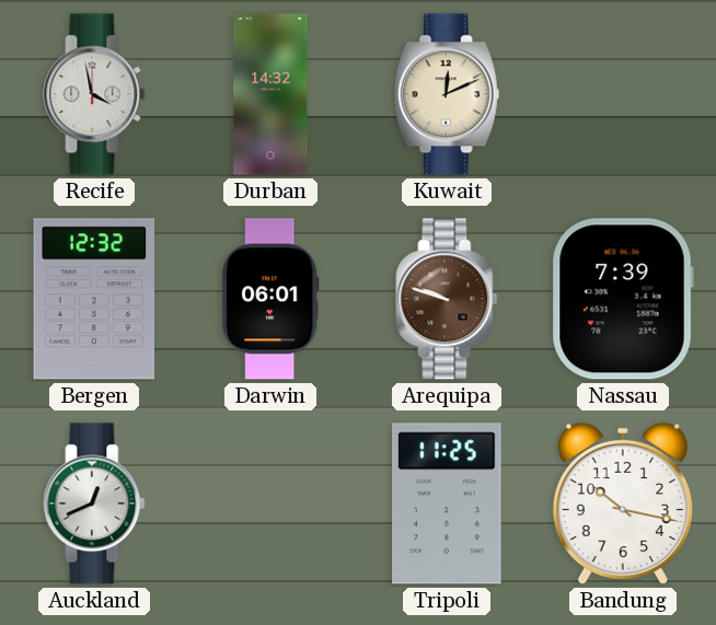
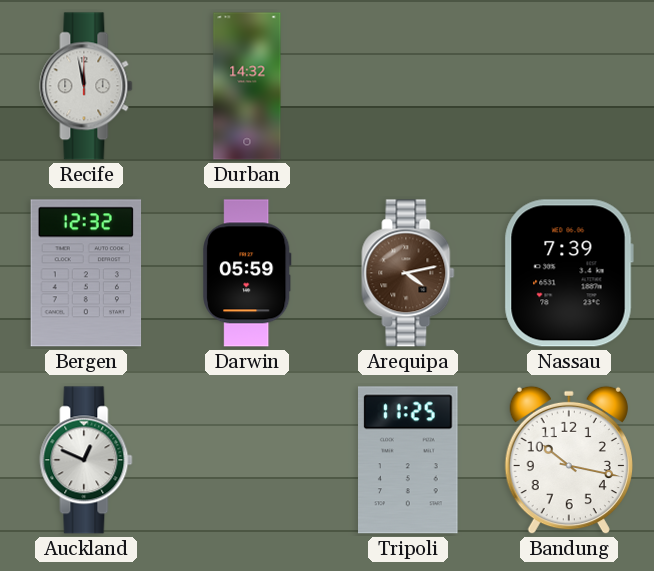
Recife: 3:58 -> 11:58 (86, 86)
Kuwait: 12:11 -> none (447, 94)
Darwin: 06:01 -> 05:59 (248, 273)
Arequipa: 9:48 -> 4:13 (408, 273)
Auckland: 12:41 -> 12:49 (86, 460)
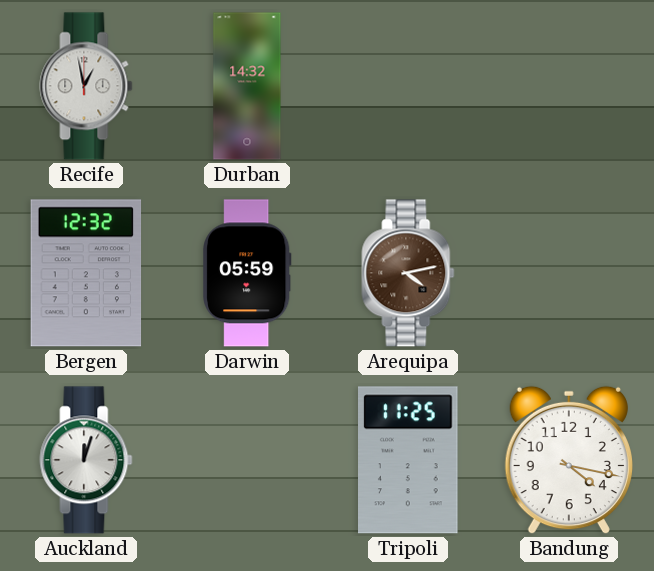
Recife: 11:58 -> 12:58 (86, 86)
Nassau: 7:39 -> none (569, 273)
Auckland: 12:49 -> 12:03 (86, 460)
Bandung: 10:17 -> 4:17 (569, 460)
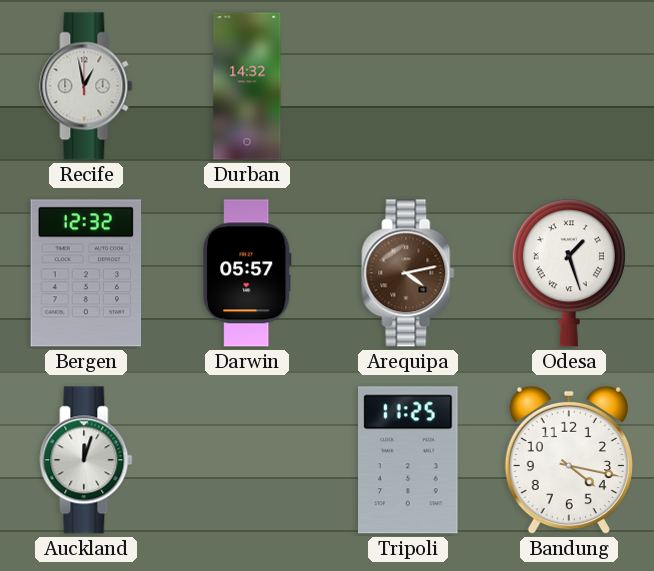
Darwin: 05:59 -> 05:57 (248, 273)
Odesa: none -> 1:27 (569, 273)
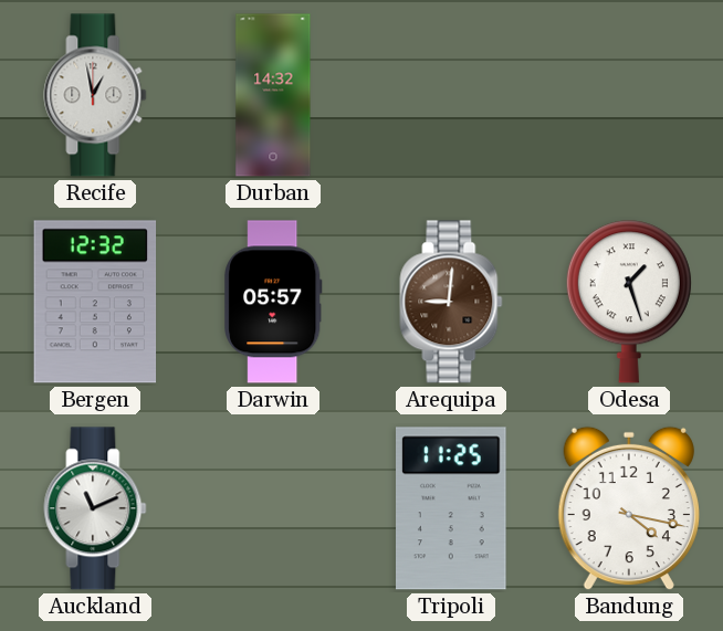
Arequipa: 4:13 -> 9:01 (451, 302)
Auckland: 12:03 -> 11:11 (95, 508)
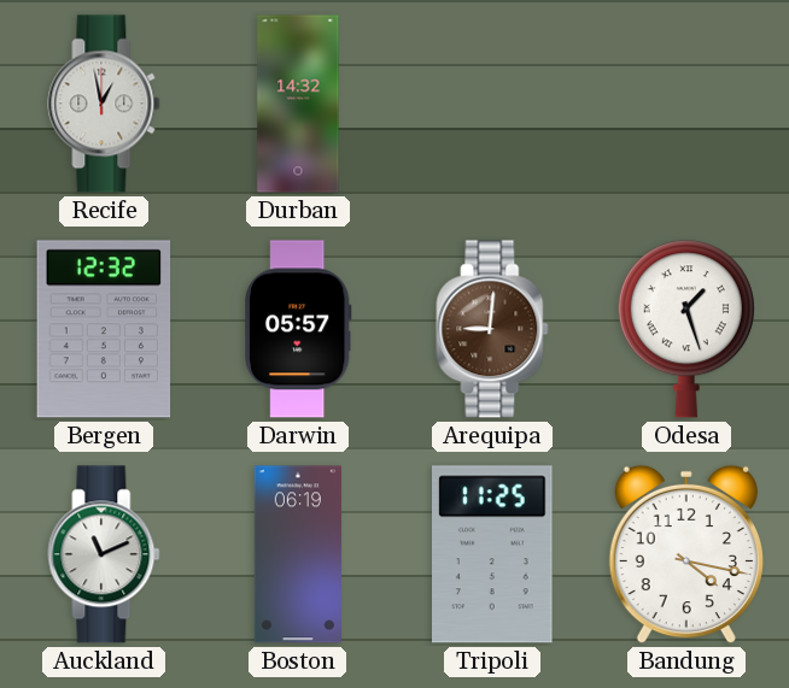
Boston: none -> 06:19 (298, 554)
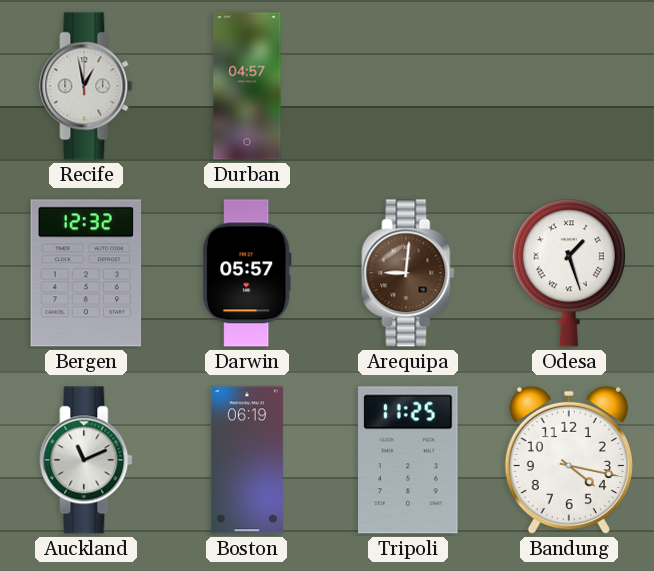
Durban: 14:32 -> 04:57 (247, 86)
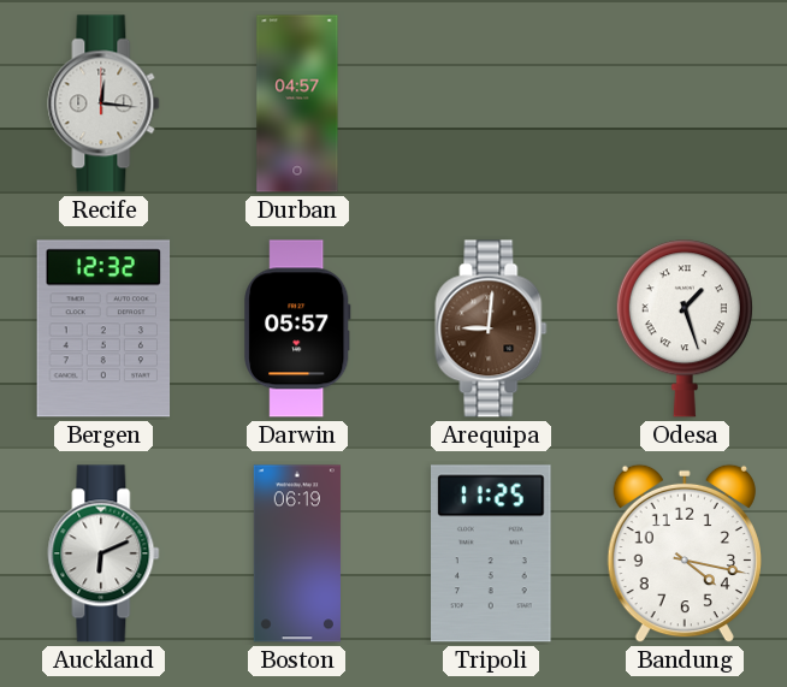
Recife: 12:58 -> 12:16 (103, 103)
Auckland: 11:11 -> 6:11 (103, 553)
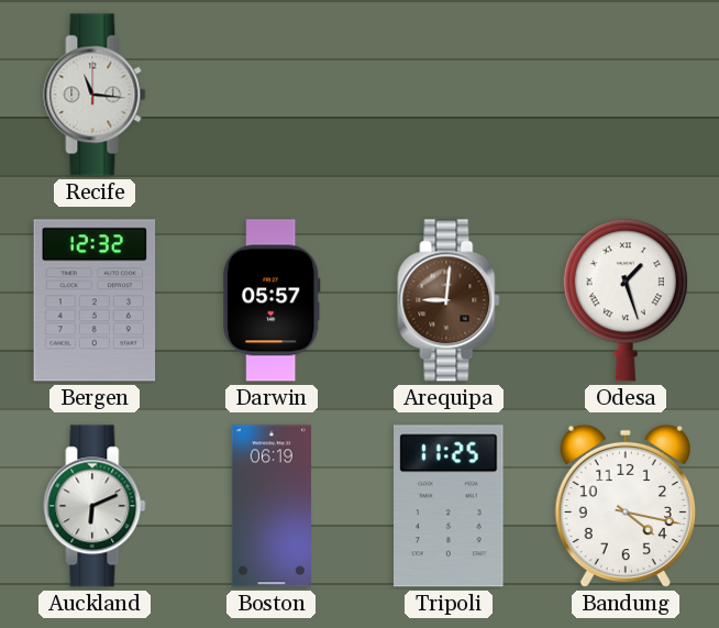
Recife: 12:16 -> 11:16 (95, 95)
Durban: 04:57 -> none (297, 103)
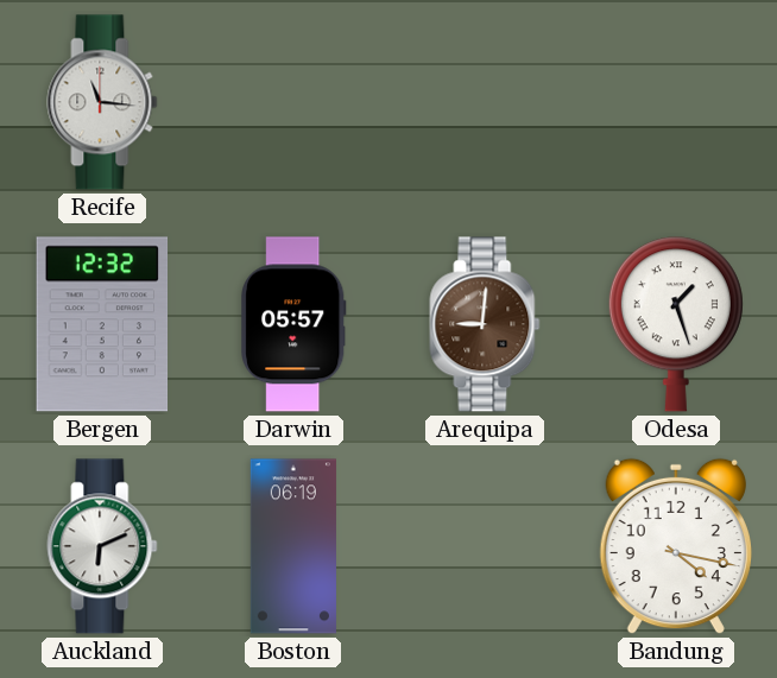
Tripoli: 11:25 -> none (450, 506)
